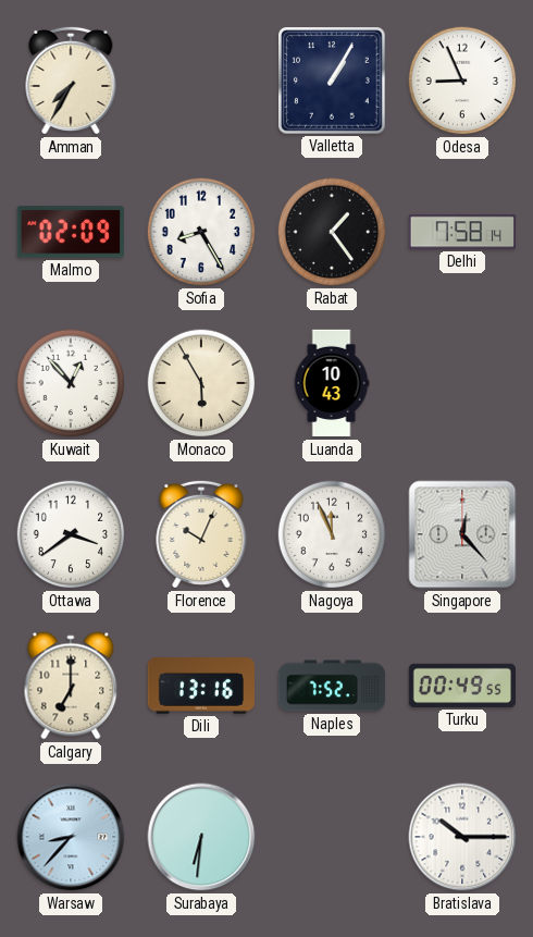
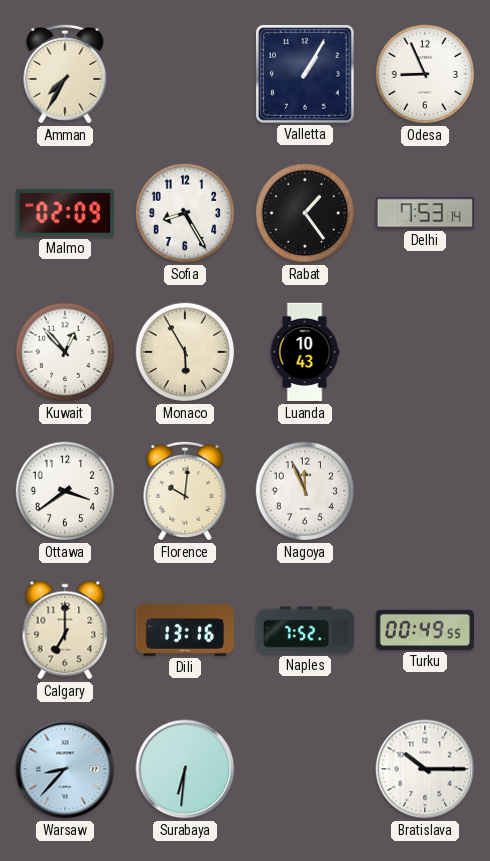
Delhi: 7:58 -> 7:53 (425, 213)
Florence: 10:04 -> 10:01 (185, 491)
Singapore: 12:23 -> none (462, 534)
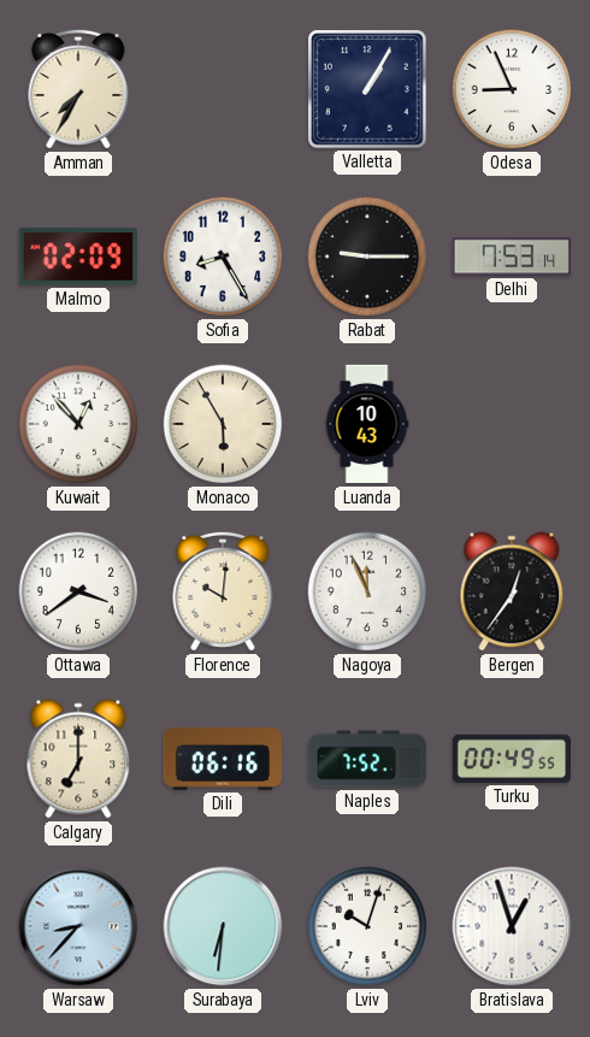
Rabat: 1:24 -> 9:15 (367, 257)
Bergen: none -> 12:36 (512, 591)
Dili: 13:16 -> 06:16 (222, 759)
Lviv: none -> 10:03 (367, 926)
Bratislava: 10:15 -> 12:57 (512, 926)
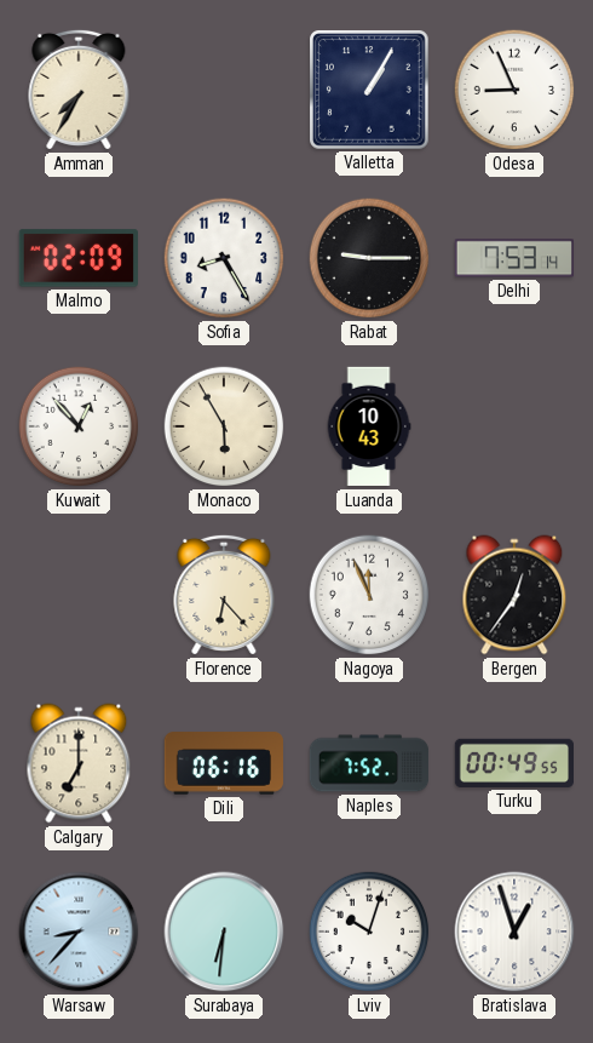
Ottawa: 3:39 -> none (78, 591)
Florence: 10:01 -> 6:23 (224, 595)
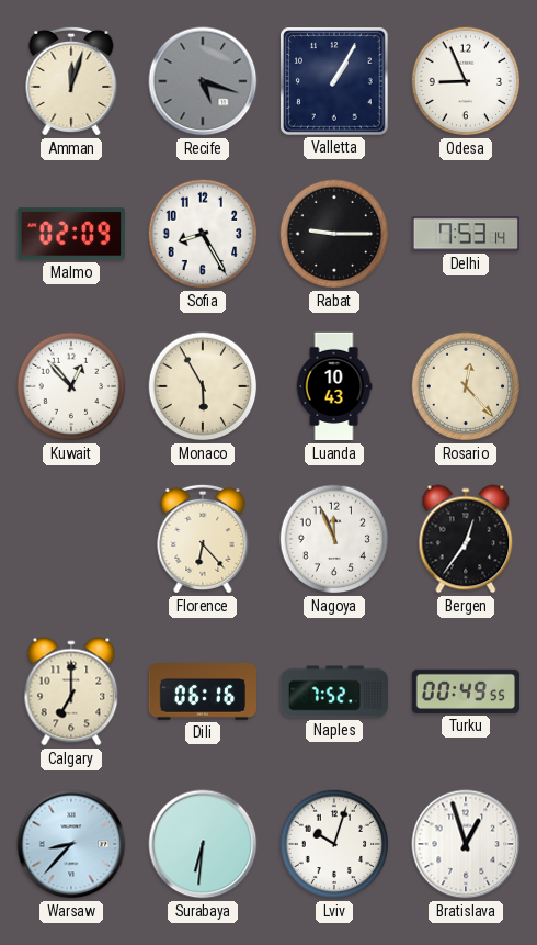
Amman: 7:35 -> 12:03 (71, 81)
Recife: none -> 5:18 (203, 81)
Rosario: none -> 12:23 (466, 386)
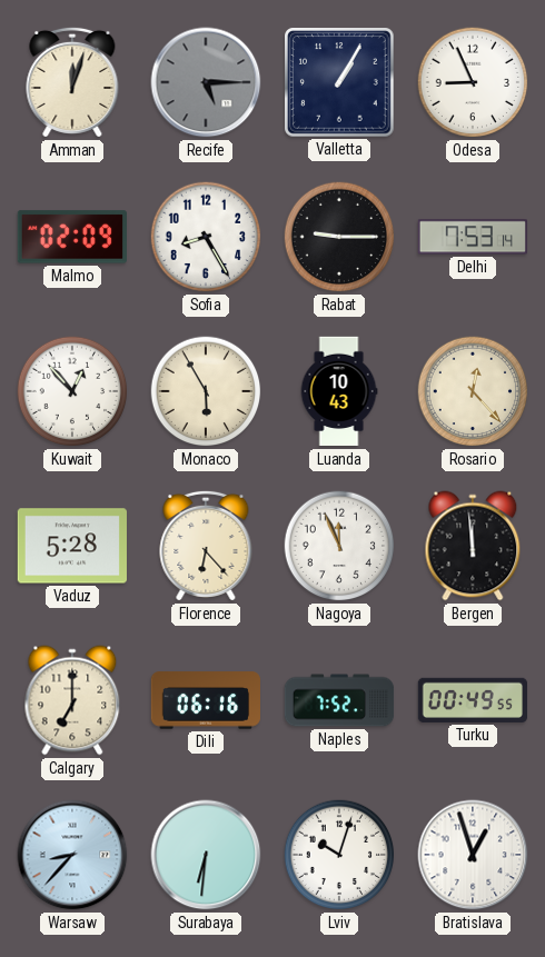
Recife: 5:18 -> 5:15 (206, 82)
Vaduz: none -> 5:28 (72, 546)
Bergen: 12:36 -> 11:59 (473, 546)
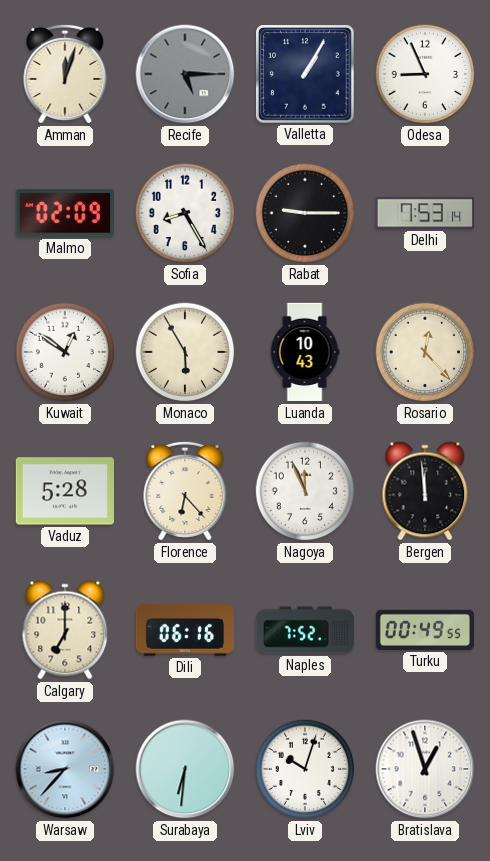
Kuwait: 12:53 -> 12:51 (65, 352)
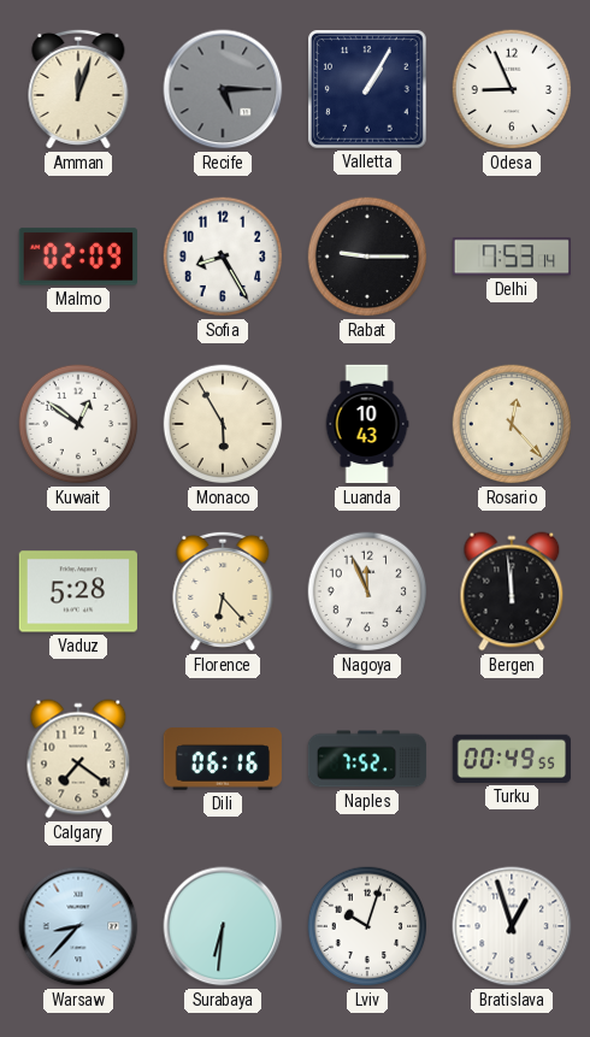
Calgary: 7:00 -> 7:21 (78, 759)
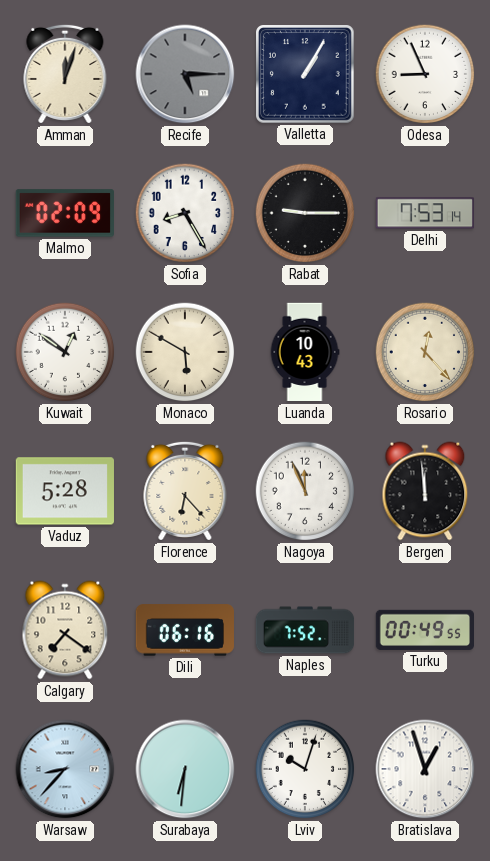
Monaco: 5:55 -> 5:50 (185, 352)
